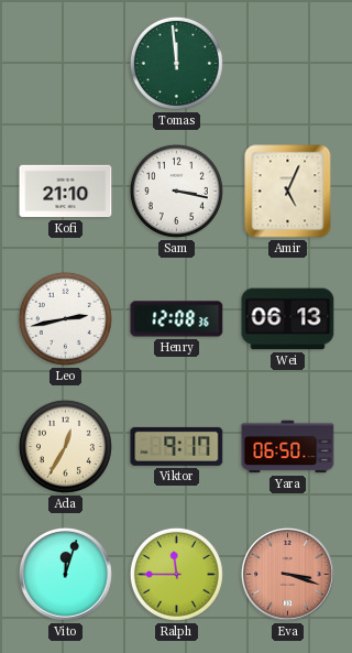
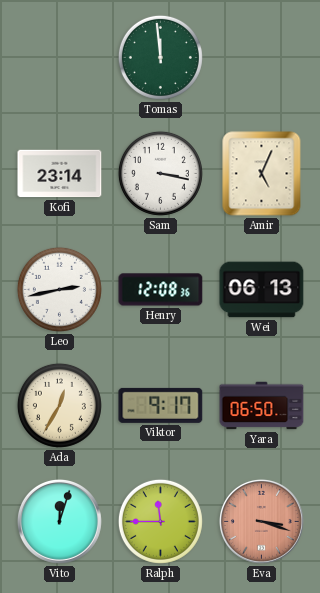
Kofi: 21:10 -> 23:14 (60, 174)
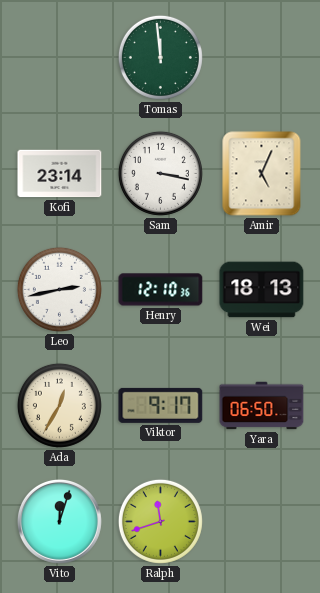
Henry: 12:08 -> 12:10 (161, 290)
Wei: 06:13 -> 18:13 (262, 290)
Ralph: 11:45 -> 11:42 (160, 521)
Eva: 3:18 -> none (261, 521)
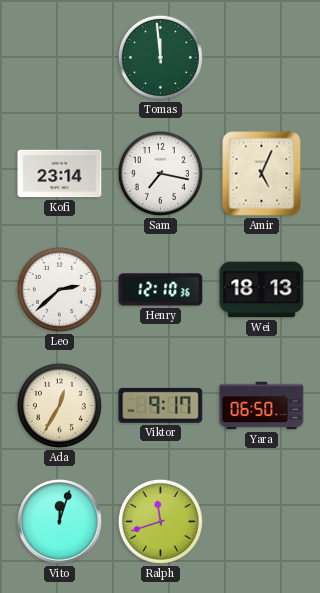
Sam: 3:17 -> 7:17 (160, 173)
Leo: 2:43 -> 2:38 (59, 289)
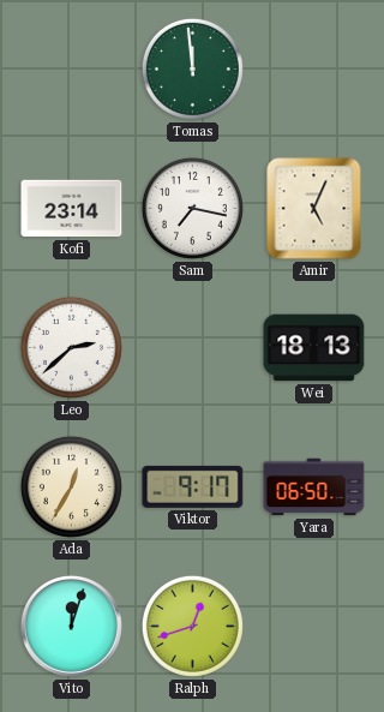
Henry: 12:10 -> none (161, 290)
Ralph: 11:42 -> 12:42 (192, 626)
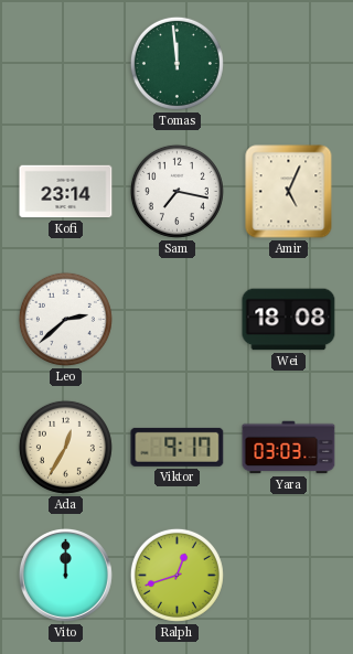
Wei: 18:13 -> 18:08 (289, 320)
Yara: 06:50 -> 03:03 (289, 448)
Vito: 12:03 -> 12:00 (65, 575)
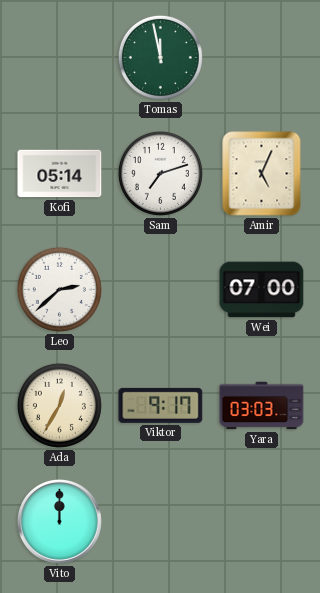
Tomas: 11:59 -> 11:58 (160, 57)
Kofi: 23:14 -> 05:14 (60, 174)
Sam: 7:17 -> 7:12 (160, 173)
Wei: 18:08 -> 07:00 (262, 290)
Ralph: 12:42 -> none (176, 575)
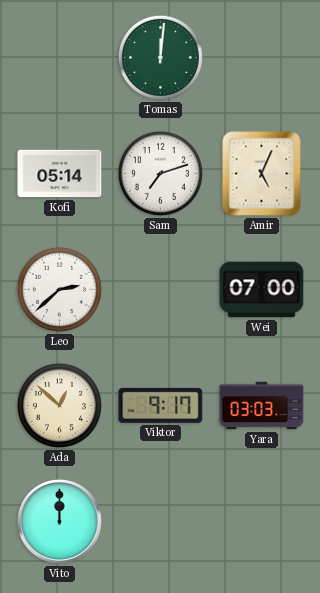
Tomas: 11:58 -> 12:01 (160, 57)
Ada: 12:35 -> 12:52 (59, 405)
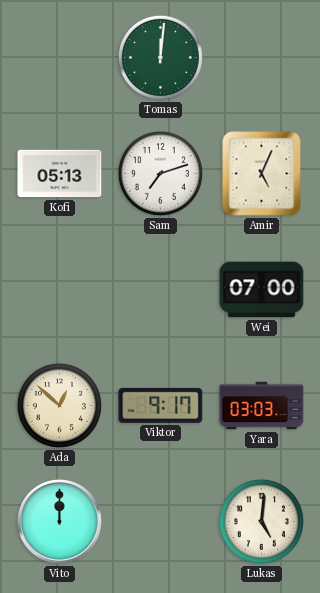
Kofi: 05:14 -> 05:13 (60, 174)
Leo: 2:38 -> none (59, 289)
Lukas: none -> 5:01 (261, 521)
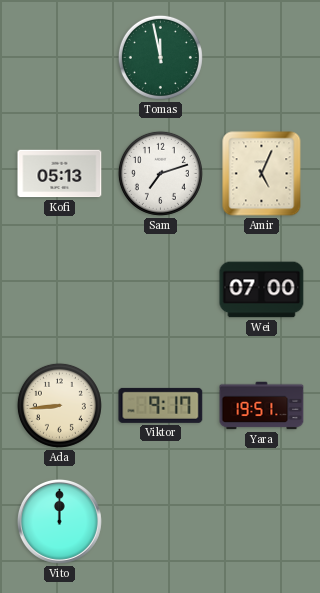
Tomas: 12:01 -> 11:58 (160, 57)
Ada: 12:52 -> 8:44 (59, 405)
Yara: 03:03 -> 19:51 (262, 406)
Lukas: 5:01 -> none (261, 521)
